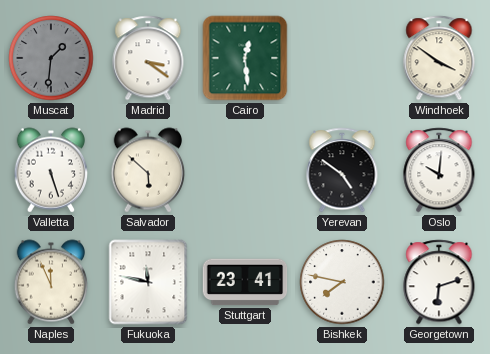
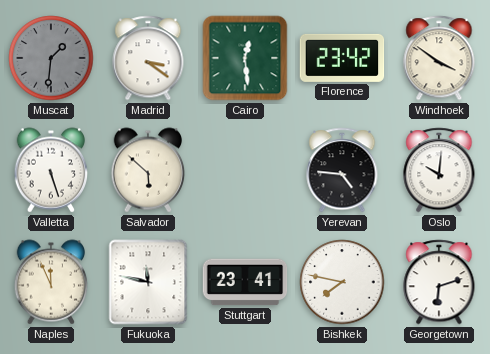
Florence: none -> 23:42 (342, 58)
Yerevan: 4:51 -> 4:46 (342, 170)
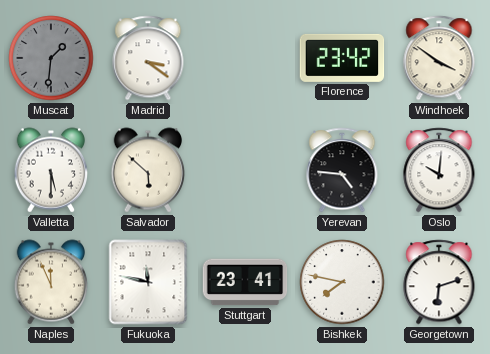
Cairo: 12:29 -> none (245, 58)
Valletta: 5:27 -> 5:30 (51, 170)
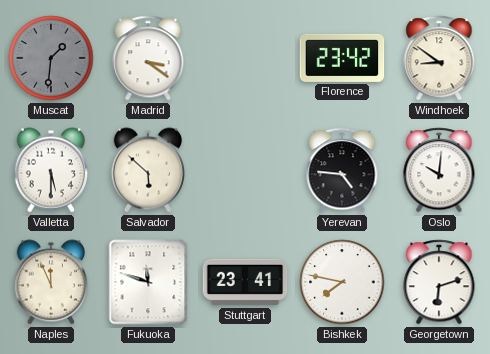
Windhoek: 3:51 -> 8:51 (439, 58)
Fukuoka: 11:47 -> 11:48 (148, 282)
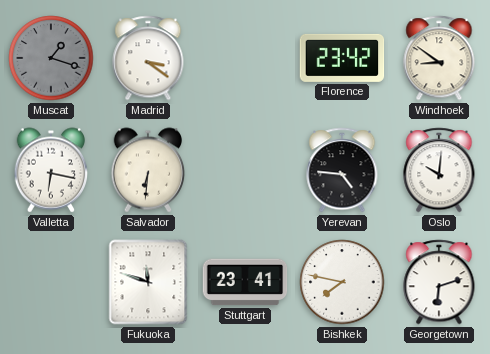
Muscat: 1:31 -> 1:18 (51, 58)
Valletta: 5:30 -> 6:17 (51, 170)
Salvador: 5:52 -> 6:31 (148, 170)
Naples: 11:56 -> none (51, 282)
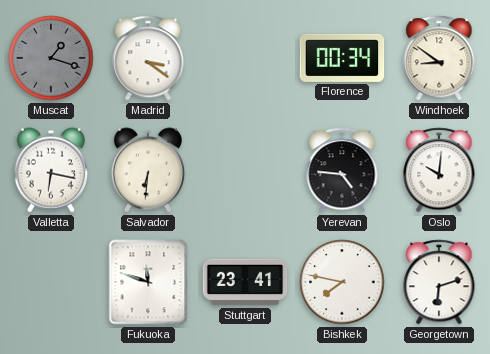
Florence: 23:42 -> 00:34 (342, 58)
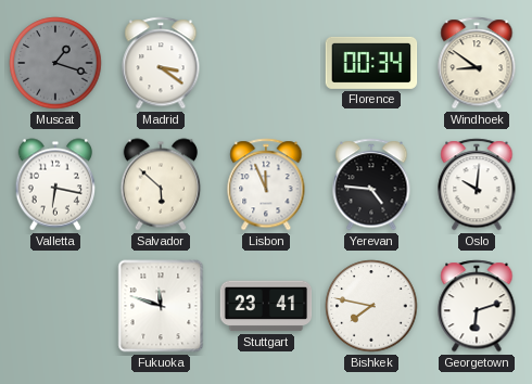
Salvador: 6:31 -> 5:52 (161, 184)
Lisbon: none -> 11:56 (266, 184)
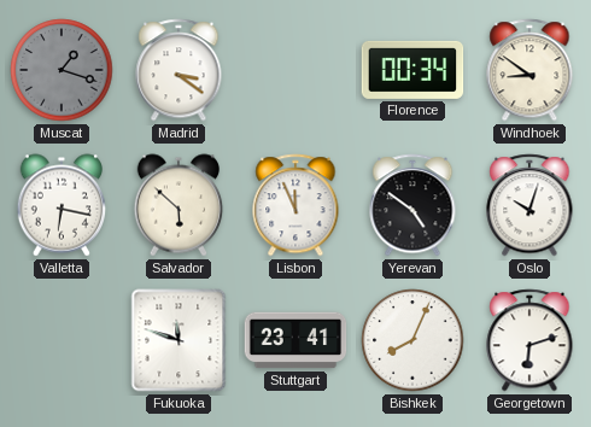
Yerevan: 4:46 -> 4:51 (412, 205)
Oslo: 10:01 -> 10:03 (529, 205)
Bishkek: 7:47 -> 8:04 (412, 340)
